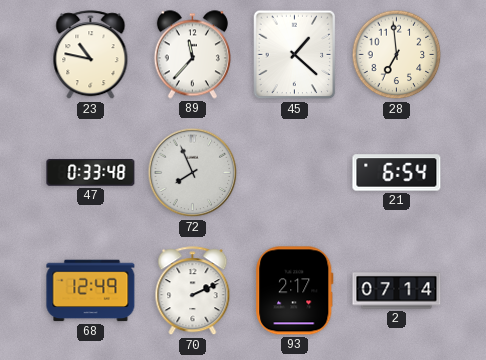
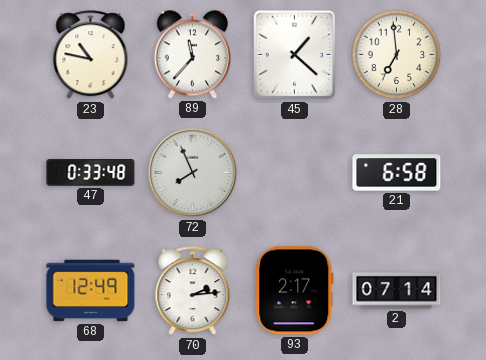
21: 6:54 -> 6:58 (397, 173)
70: 2:11 -> 2:14 (193, 291)
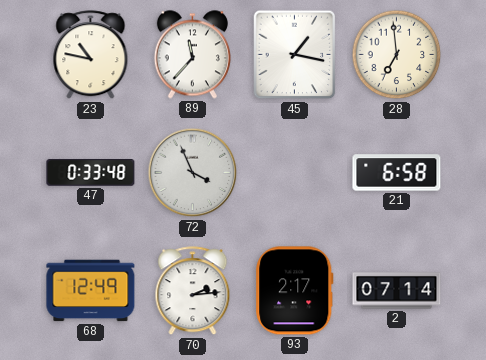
45: 1:22 -> 1:17 (295, 55)
72: 7:56 -> 3:56 (193, 173)
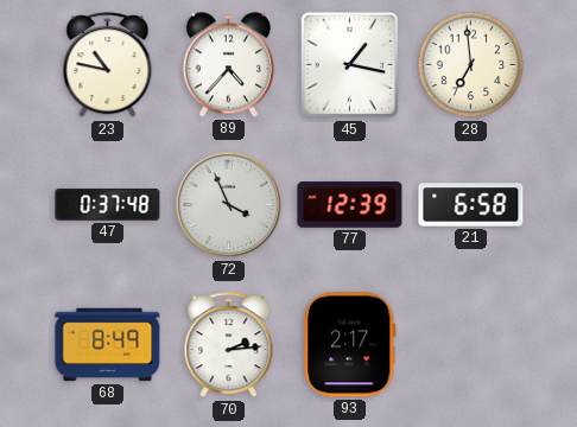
89: 11:37 -> 4:37 (228, 65)
47: 0:33 -> 0:37 (108, 205)
77: none -> 12:39 (350, 205)
68: 12:49 -> 8:49 (108, 345)
2: 07:14 -> none (397, 291)
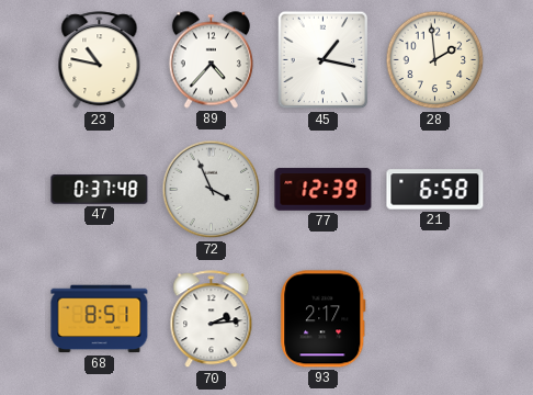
28: 6:59 -> 1:59 (435, 60)
68: 8:49 -> 8:51 (100, 319)
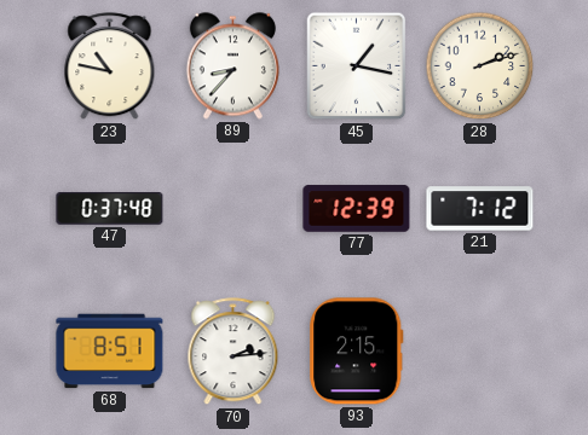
89: 4:37 -> 8:37 (232, 66)
28: 1:59 -> 2:12 (480, 66)
72: 3:56 -> none (212, 190)
21: 6:58 -> 7:12 (480, 209)
93: 2:17 -> 2:15 (357, 352)
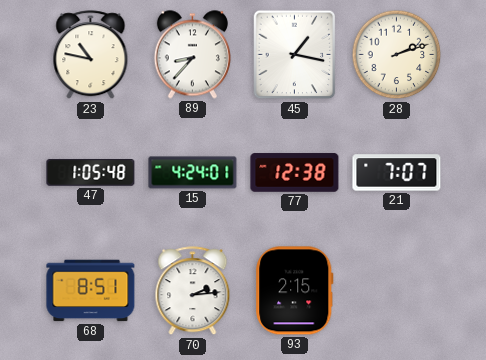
47: 0:37 -> 1:05 (91, 173)
15: none -> 4:24 (193, 173)
77: 12:39 -> 12:38 (295, 173)
21: 7:12 -> 7:07 (397, 173)
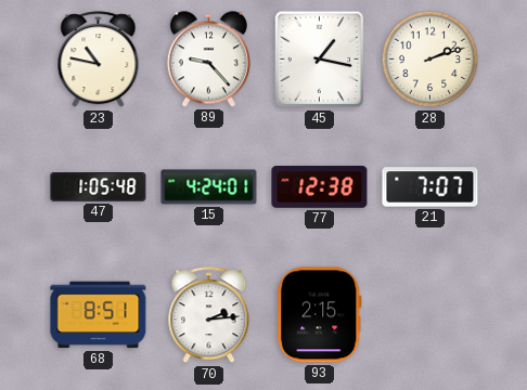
89: 8:37 -> 9:23 (208, 60)
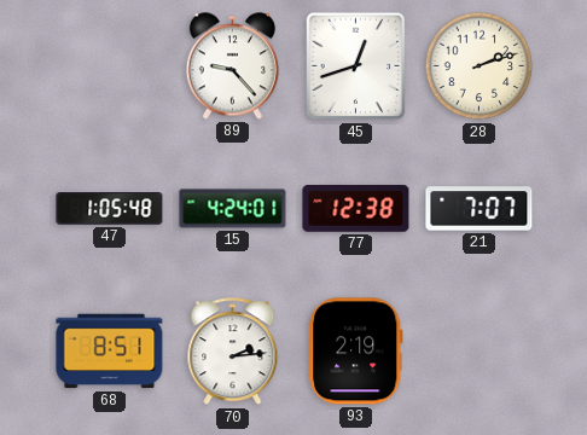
23: 10:47 -> none (99, 60)
45: 1:17 -> 12:42 (356, 66)
93: 2:15 -> 2:19 (356, 352)
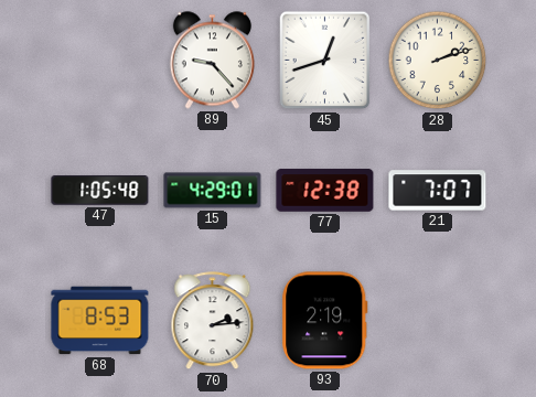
15: 4:24 -> 4:29 (213, 191)
68: 8:51 -> 8:53 (100, 321)
